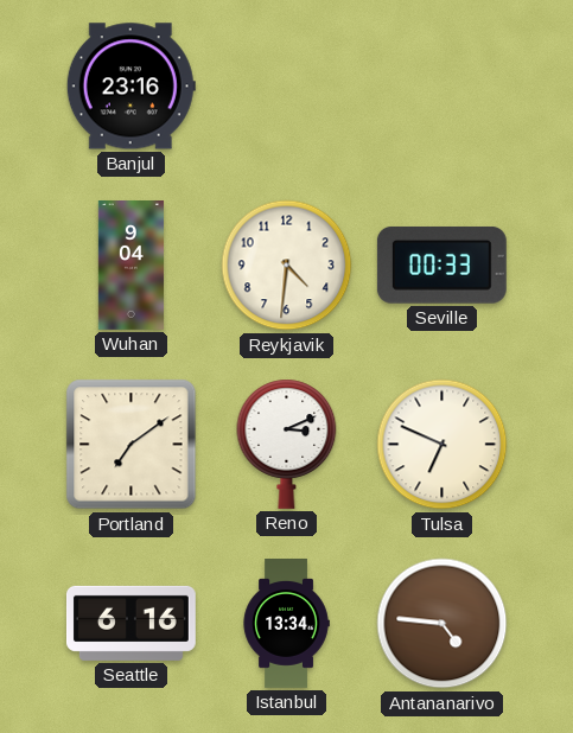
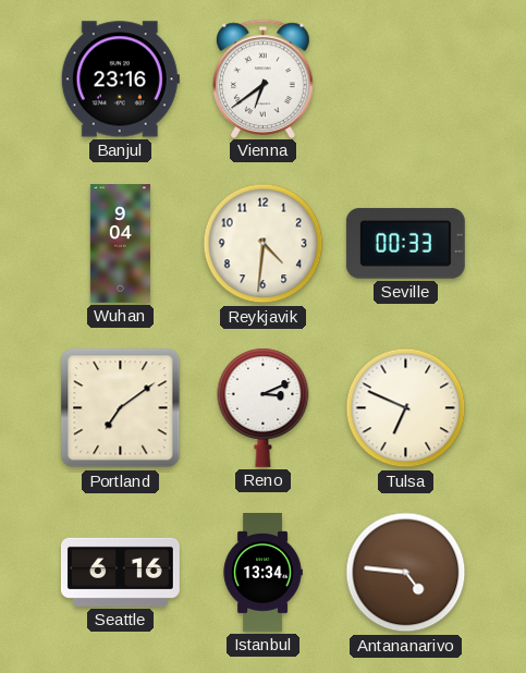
Vienna: none -> 6:39 (264, 78)
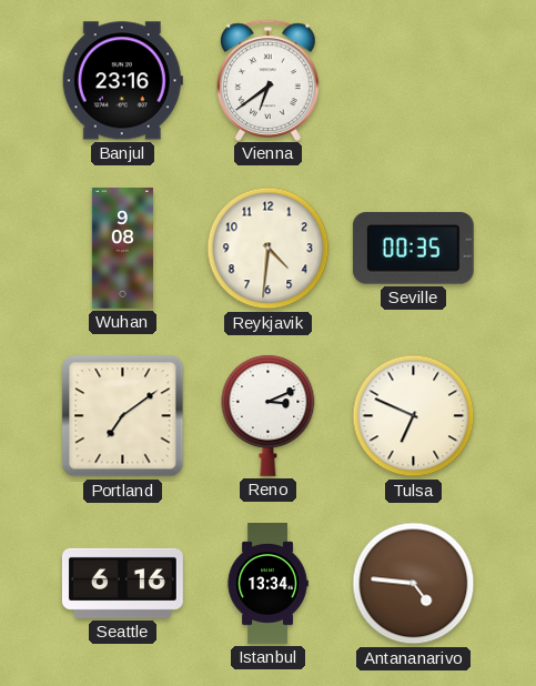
Wuhan: 9:04 -> 9:08 (122, 249)
Seville: 00:33 -> 00:35 (413, 249)
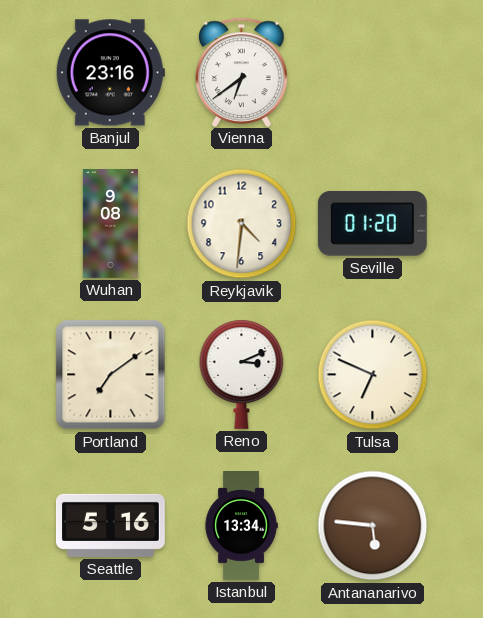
Seville: 00:35 -> 01:20 (372, 224)
Seattle: 6:16 -> 5:16 (110, 525)
Antananarivo: 4:46 -> 5:46 (373, 526)
